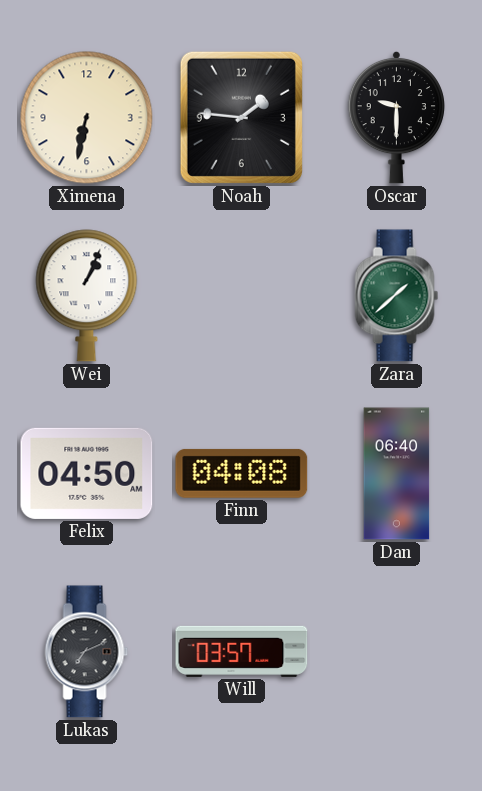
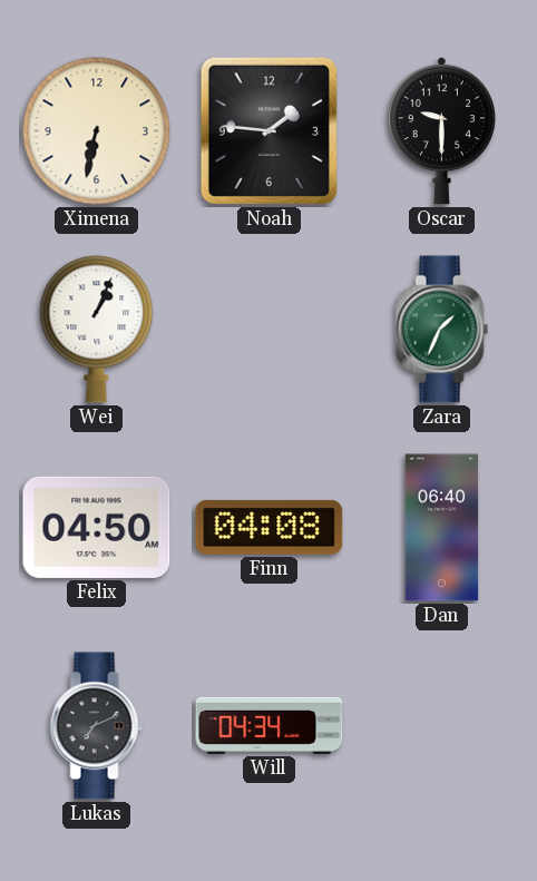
Zara: 1:38 -> 1:34 (442, 330)
Will: 03:57 -> 04:34 (270, 725)
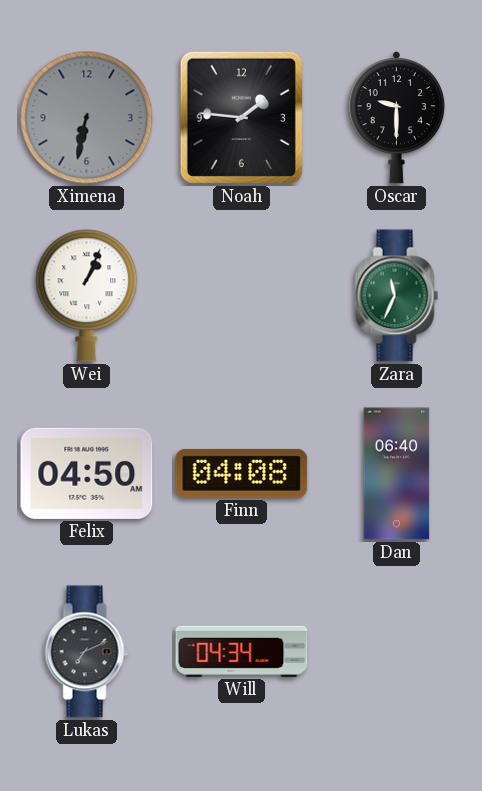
Ximena dial: cream -> grey (87, 118)
Zara: 1:34 -> 11:34 (397, 296)
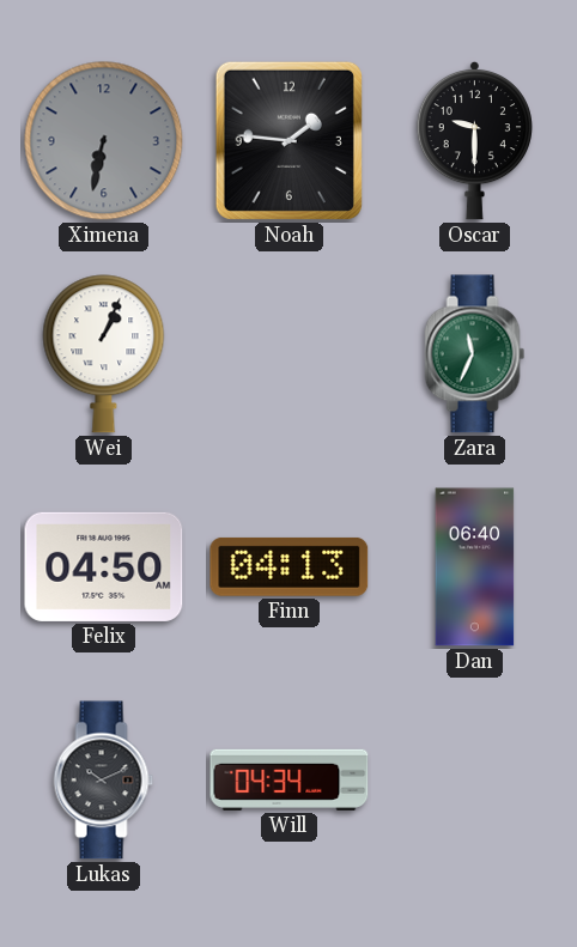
Finn: 04:08 -> 04:13 (290, 566)
Lukas: 7:11 -> 10:11 (104, 781)
